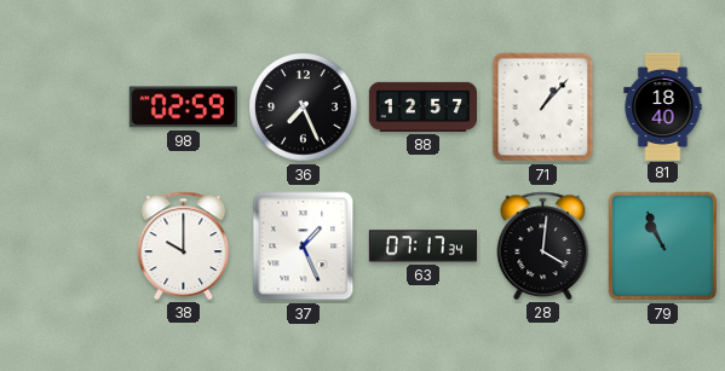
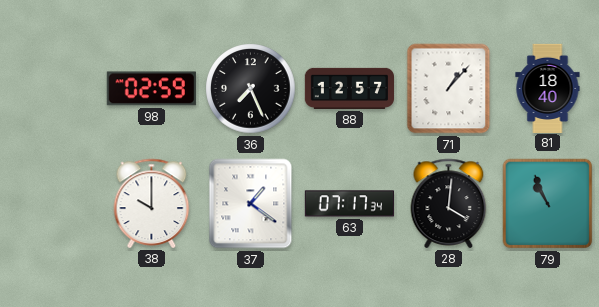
37: 1:26 -> 1:21 (251, 204)
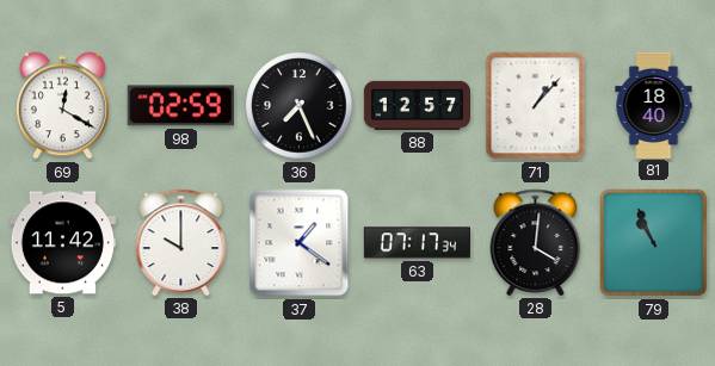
69: none -> 12:20 (62, 106)
5: none -> 11:42 (62, 243)
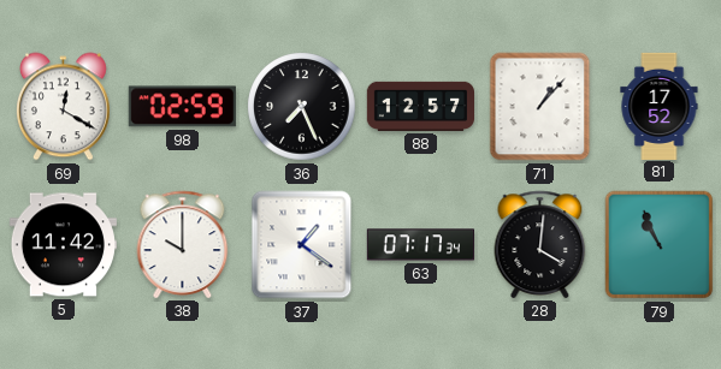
81: 18:40 -> 17:52 (660, 106)
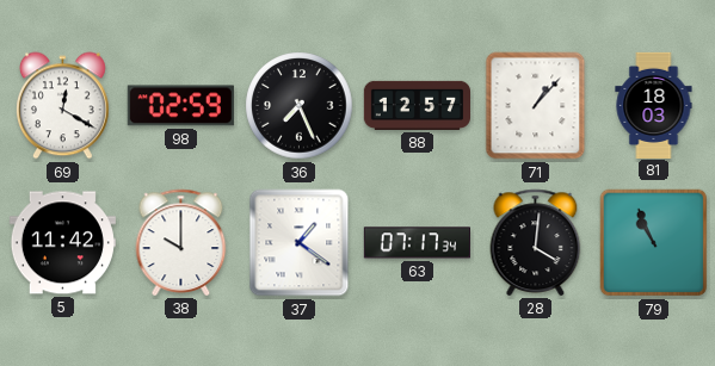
81: 17:52 -> 18:03 (654, 105)
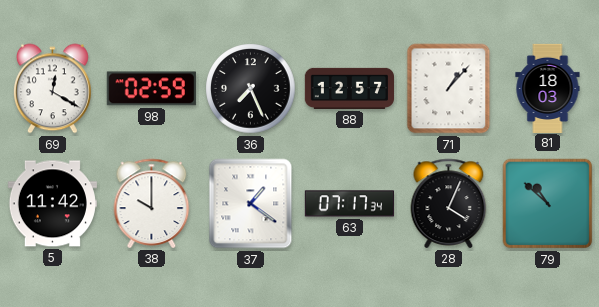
28: 4:01 -> 4:04 (449, 203)
79: 10:56 -> 10:52 (548, 204)
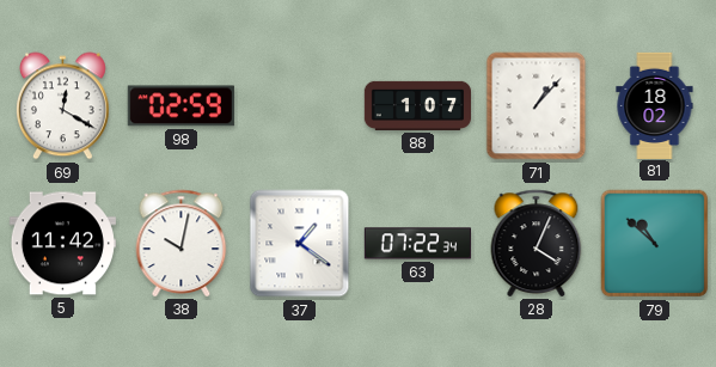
36: 7:26 -> none (251, 89)
88: 12:57 -> 1:07 (417, 105)
81: 18:03 -> 18:02 (655, 105)
38: 10:00 -> 10:02 (182, 243)
63: 07:17 -> 07:22 (417, 244)
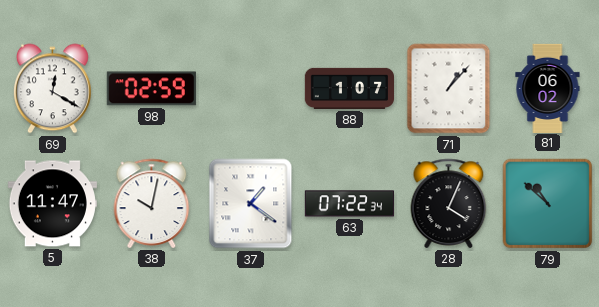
81: 18:02 -> 06:02 (548, 88)
5: 11:42 -> 11:47 (52, 204)
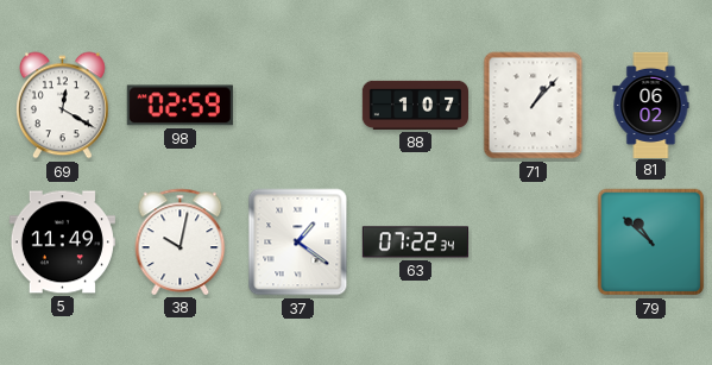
5: 11:47 -> 11:49 (62, 243)
28: 4:04 -> none (449, 203)
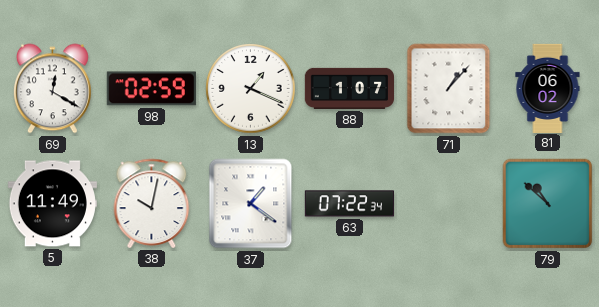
13: none -> 1:19 (251, 89)
